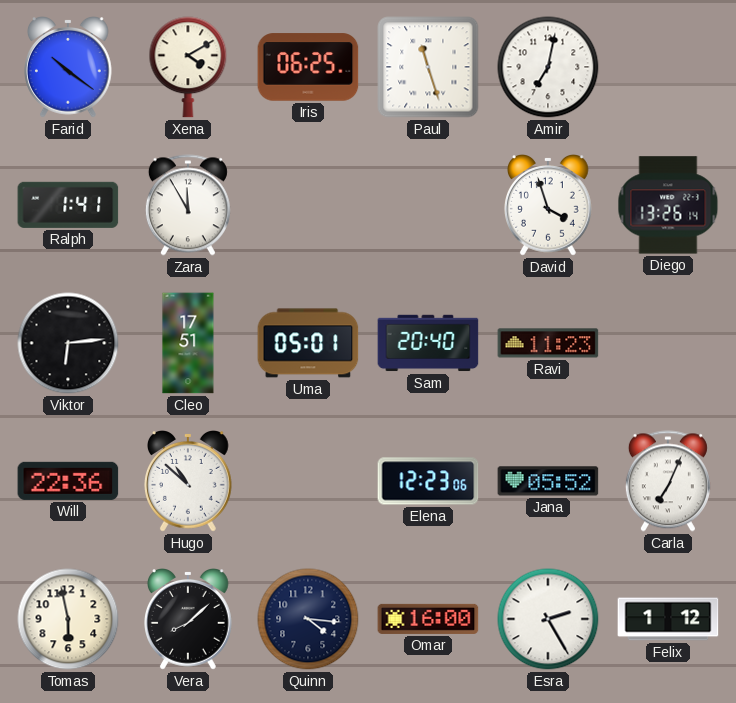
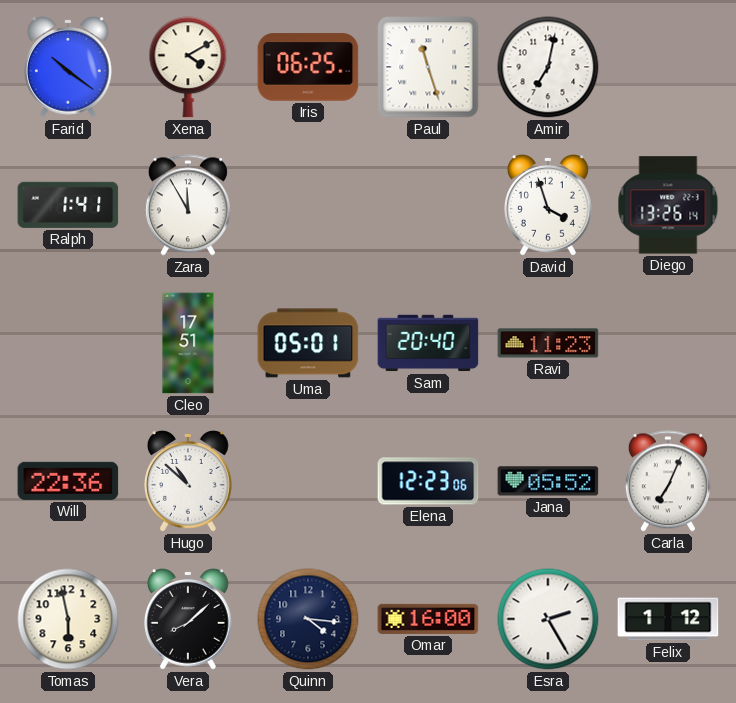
Viktor: 6:14 -> none (68, 343)
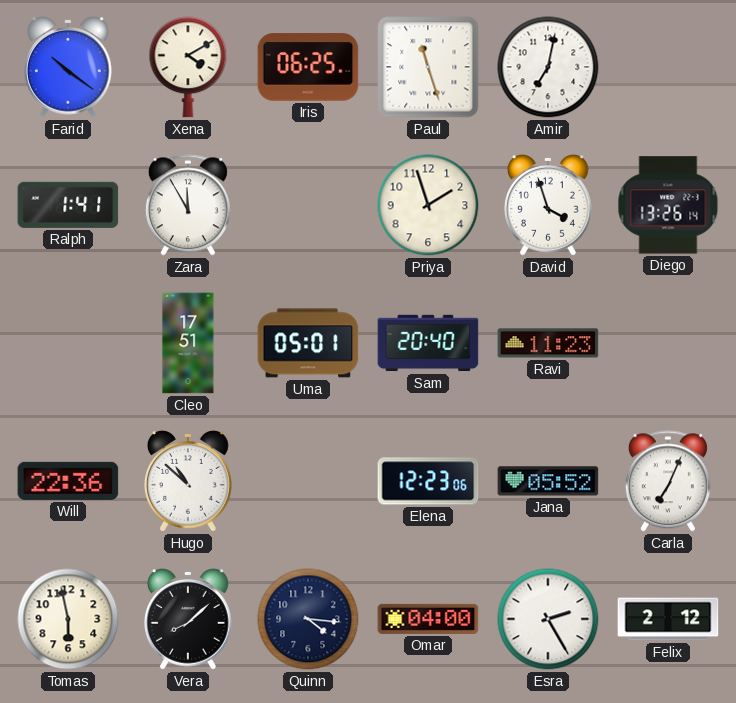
Priya: none -> 1:57 (428, 205)
Omar: 16:00 -> 04:00 (428, 619)
Felix: 1:12 -> 2:12 (668, 619)
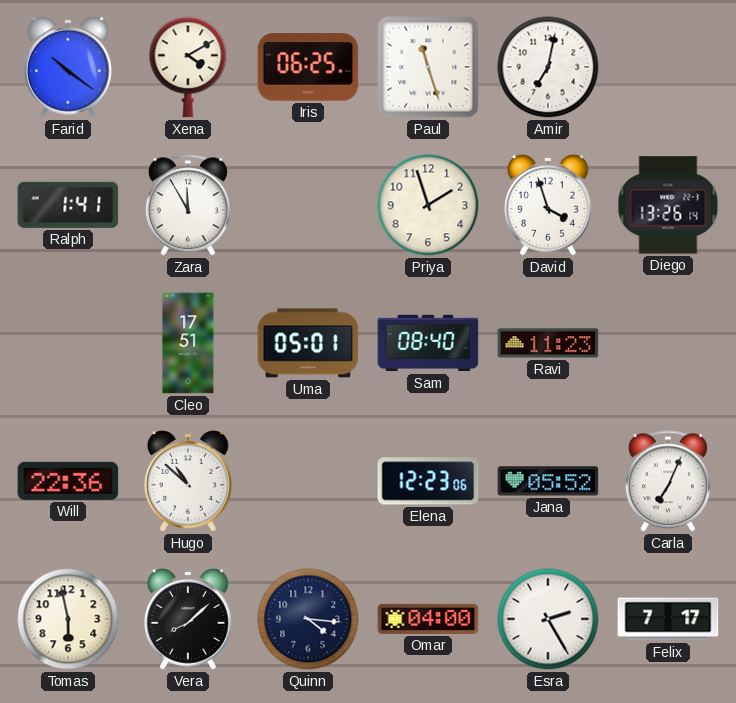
Sam: 20:40 -> 08:40 (428, 343)
Felix: 2:12 -> 7:17 (668, 619)
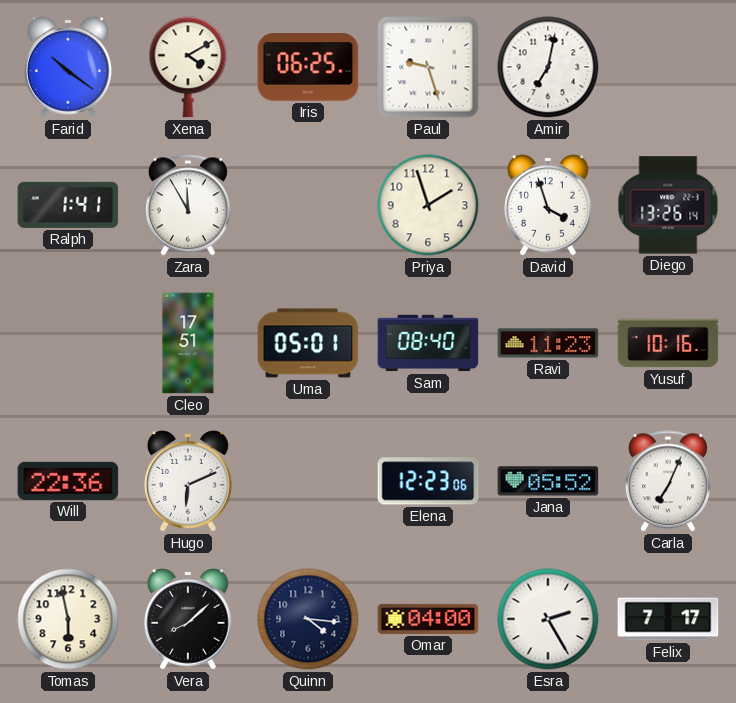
Paul: 11:27 -> 9:27 (428, 67)
Yusuf: none -> 10:16 (668, 343)
Hugo: 10:52 -> 6:11 (189, 481)
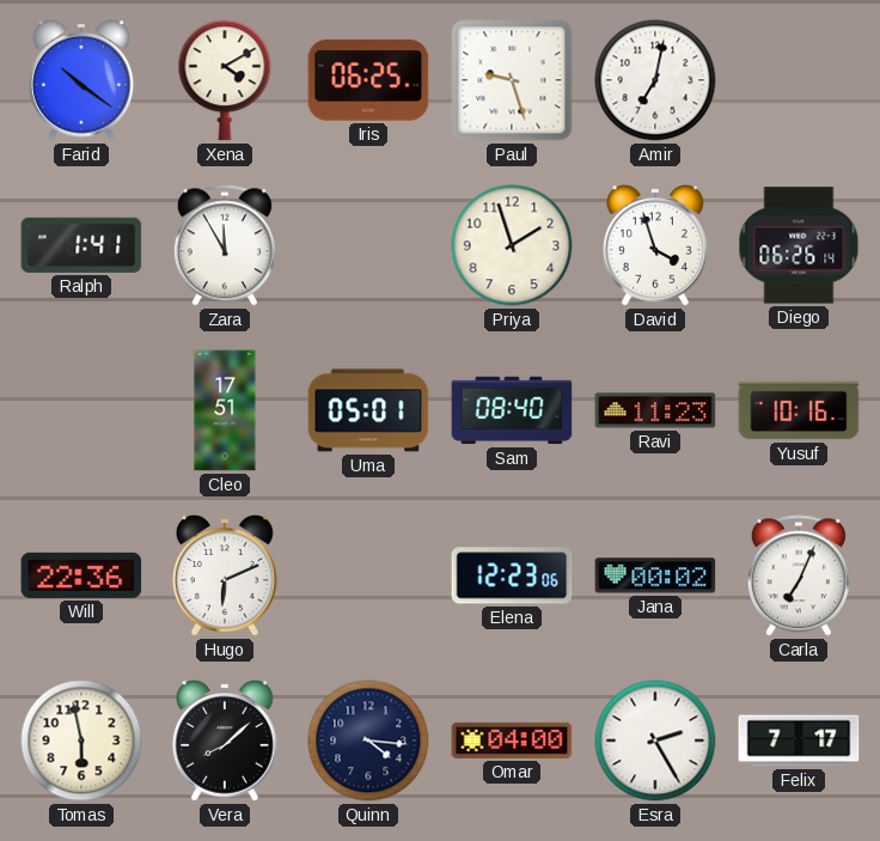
Diego: 13:26 -> 06:26 (799, 245)
Jana: 05:52 -> 00:02 (655, 575)
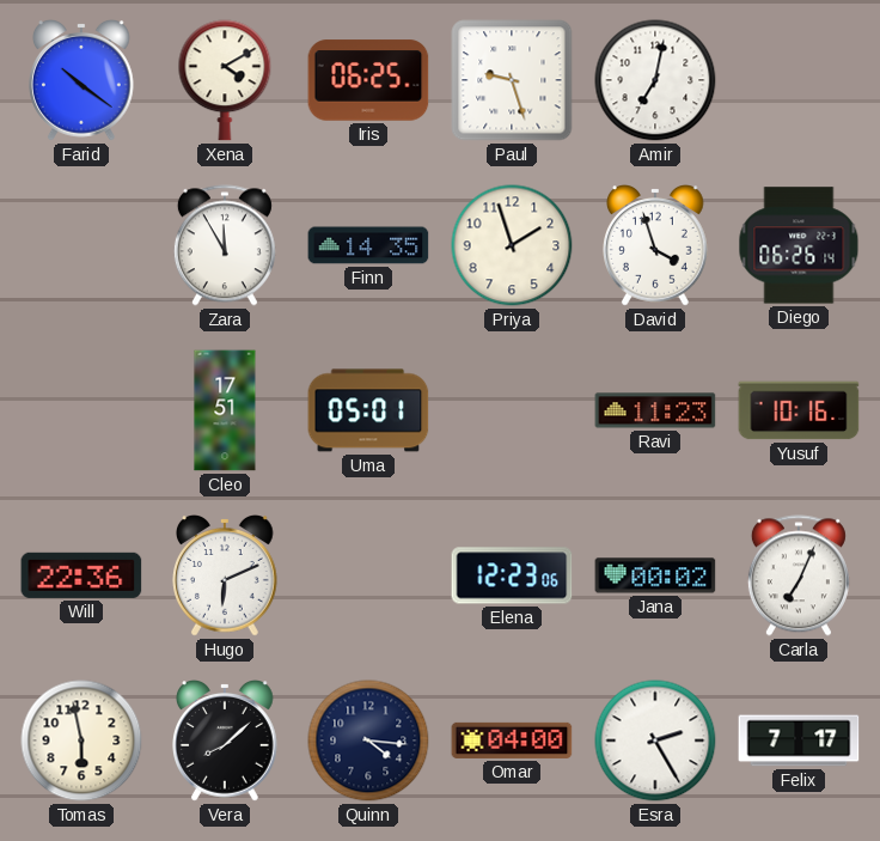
Ralph: 1:41 -> none (81, 245)
Finn: none -> 14:35 (368, 245)
Sam: 08:40 -> none (512, 410)
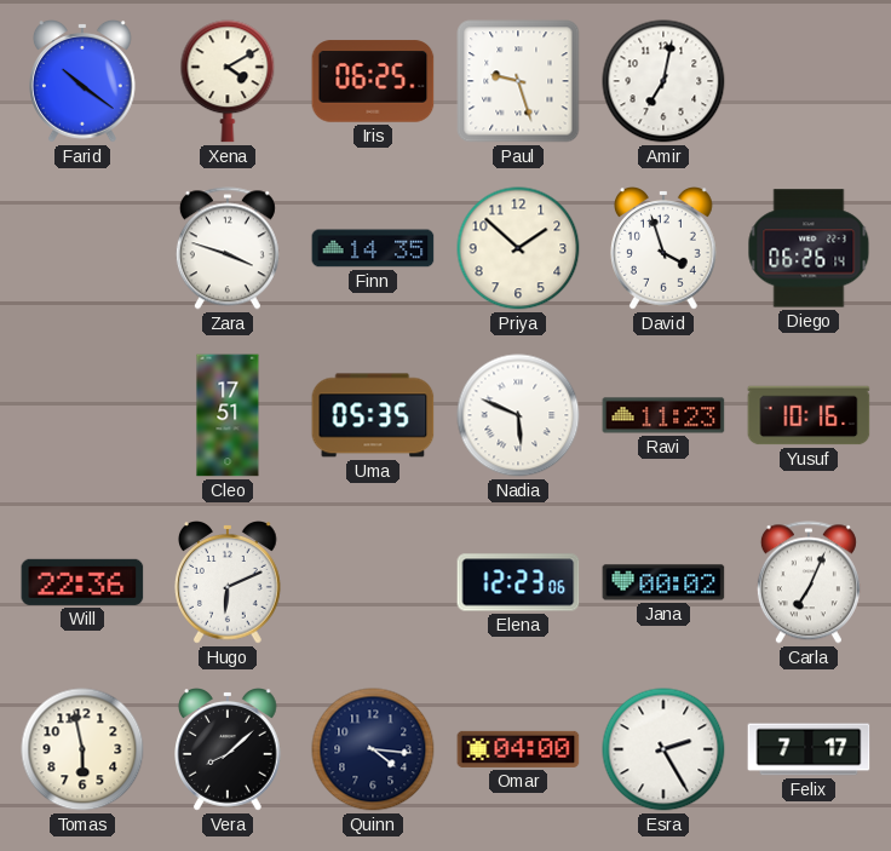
Zara: 11:55 -> 3:48 (228, 248)
Priya: 1:57 -> 1:52 (518, 248)
Uma: 05:01 -> 05:35 (373, 415)
Nadia: none -> 5:49 (518, 415)
